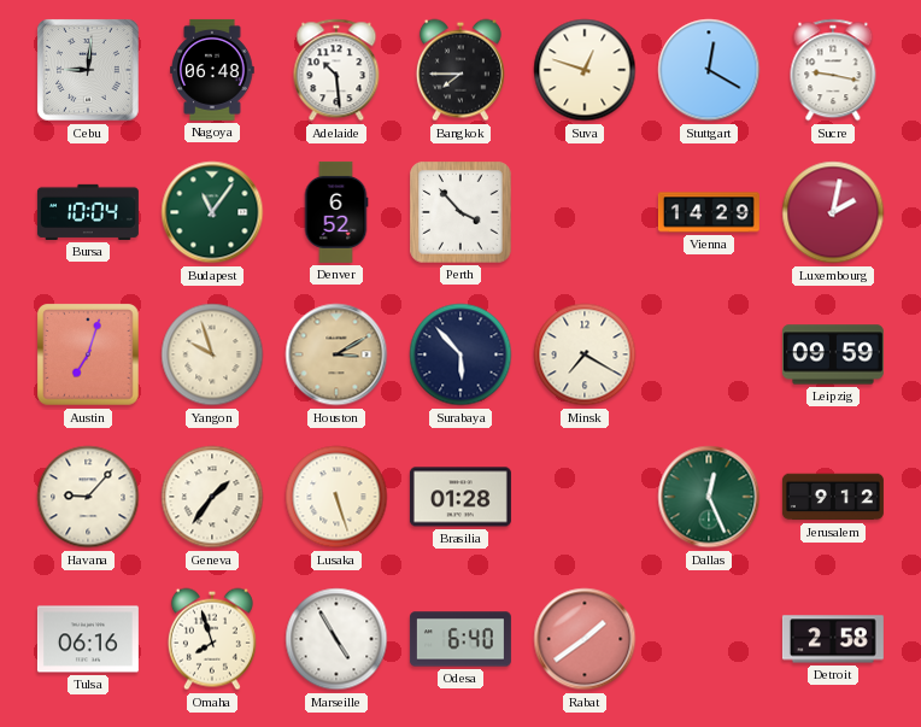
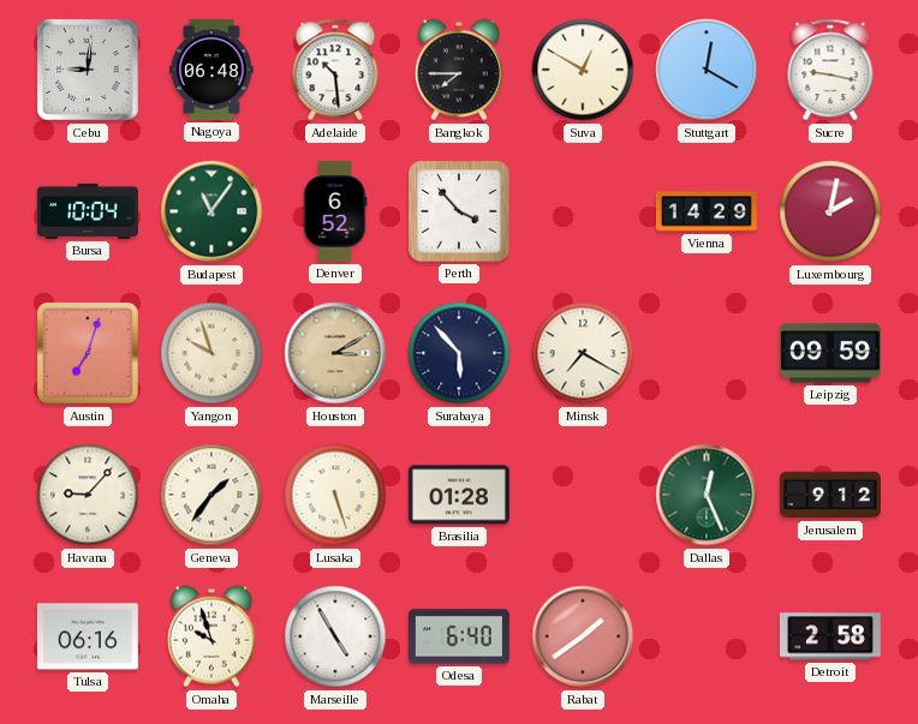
Suva: 12:48 -> 12:50 (583, 70)
Omaha: 7:57 -> 9:57 (211, 636)
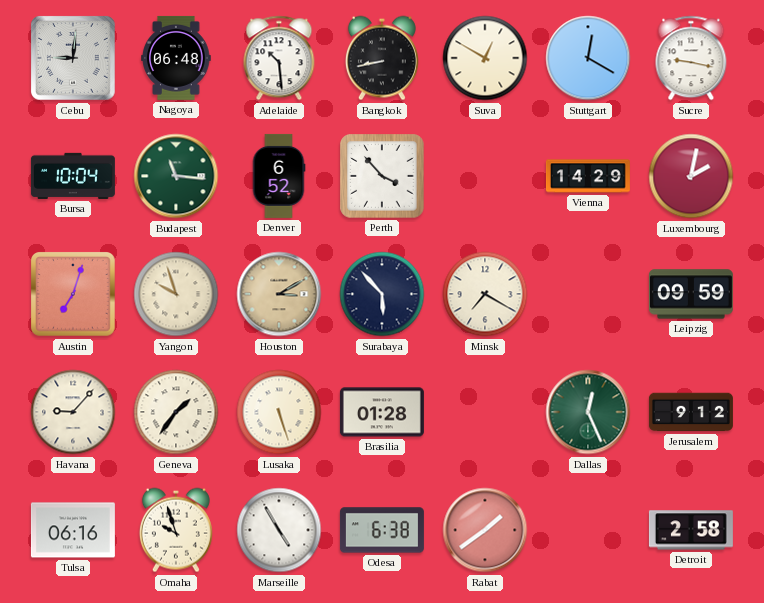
Bangkok: 7:45 -> 8:43 (382, 58)
Budapest: 11:06 -> 11:16 (176, 176)
Odesa: 6:40 -> 6:38 (382, 530)
